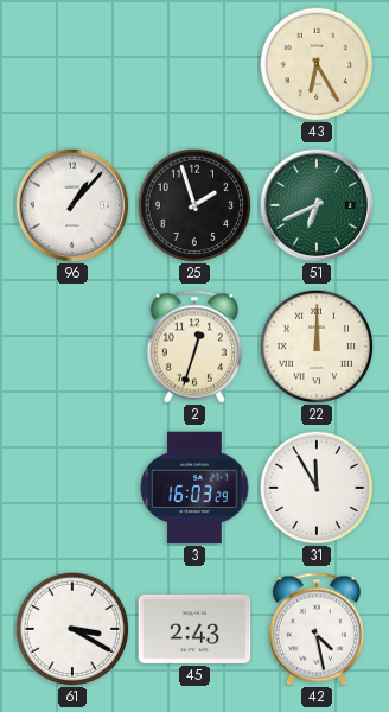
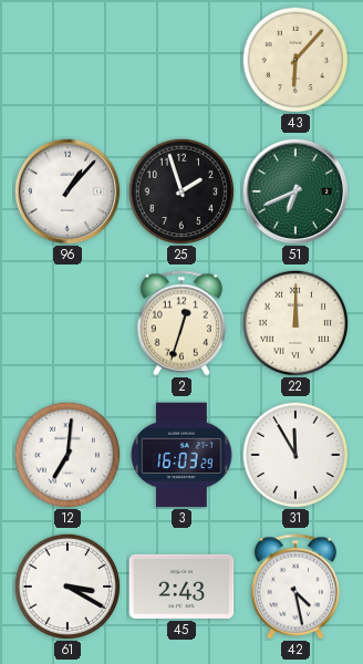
43: 6:25 -> 6:07 (295, 60)
12: none -> 7:01 (68, 455)
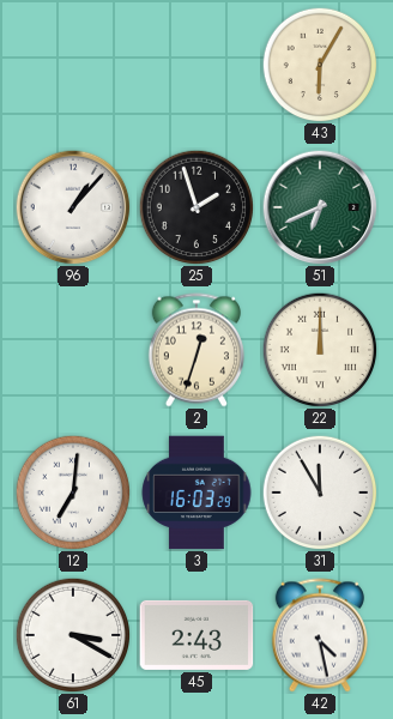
43: 6:07 -> 6:05 (320, 65)
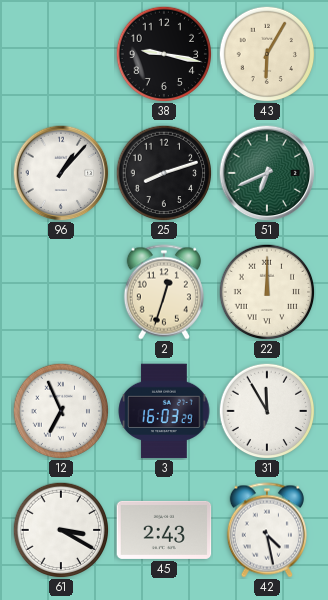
38: none -> 9:17 (164, 54)
25: 1:57 -> 8:12 (164, 173)
12: 7:01 -> 6:56 (61, 411)
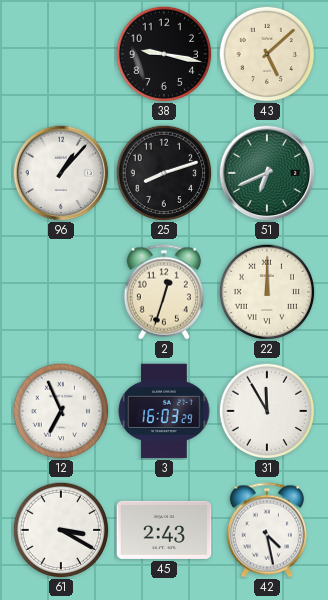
43: 6:05 -> 5:08 (267, 54)
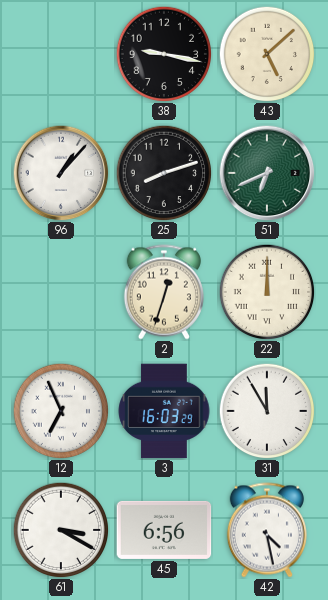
45: 2:43 -> 6:56 (164, 530)
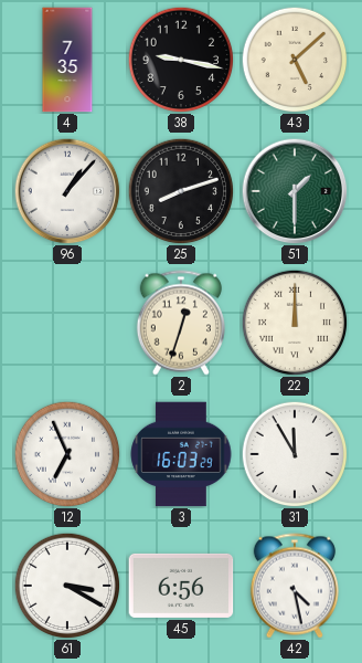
4: none -> 7:35 (67, 60)
51: 6:41 -> 1:30 (295, 191)
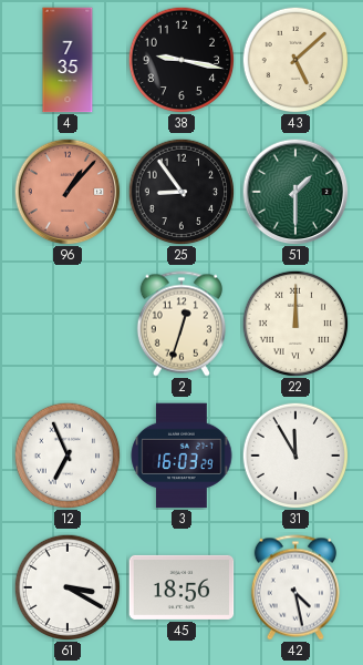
96 dial: white -> salmon (68, 192)
25: 8:12 -> 8:54 (181, 192)
45: 6:56 -> 18:56 (181, 587)
